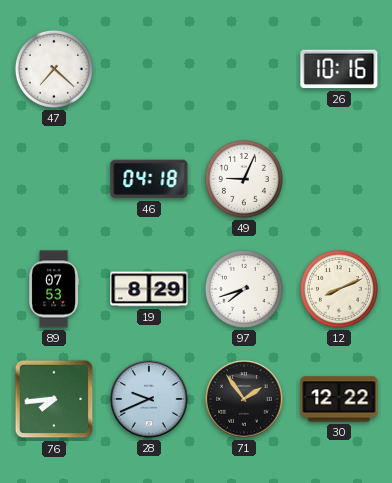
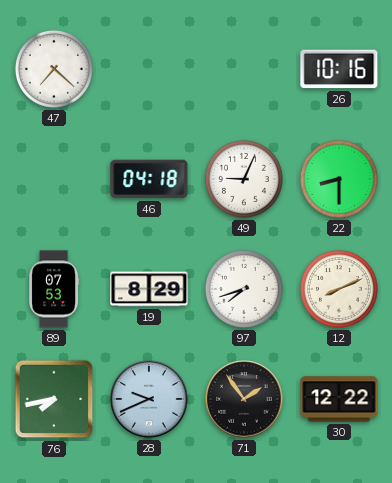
22: none -> 8:30 (339, 179)
76: 7:44 -> 7:43 (54, 399)
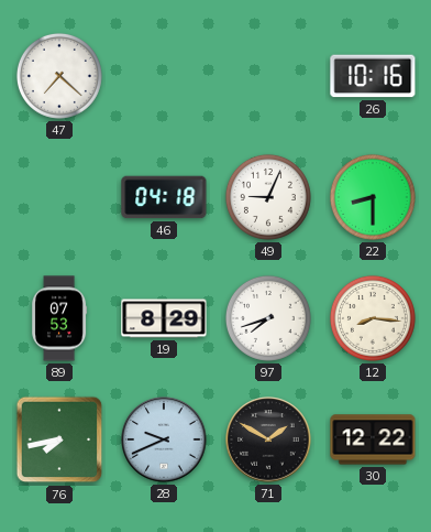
12: 8:11 -> 8:16 (373, 318)
71: 1:54 -> 1:50 (268, 439)
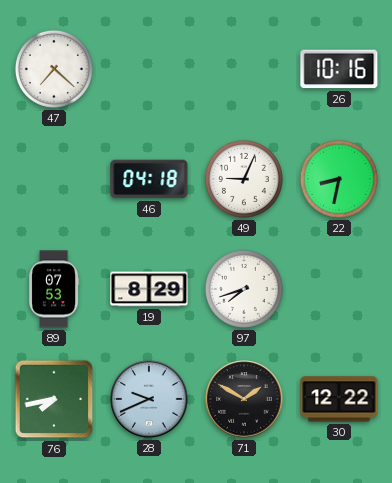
22: 8:30 -> 8:32 (339, 179)
12: 8:16 -> none (373, 318)
